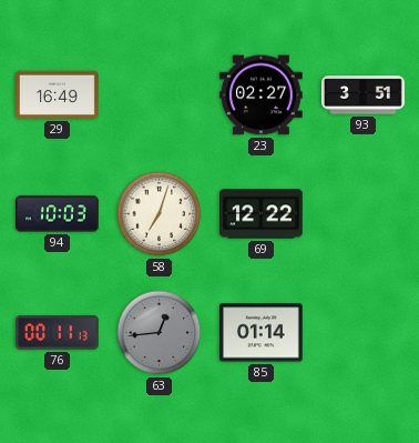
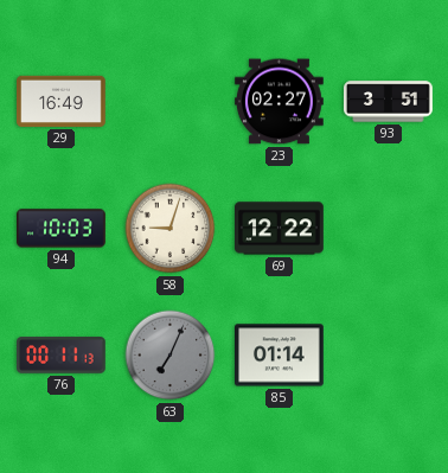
58: 7:03 -> 9:03 (171, 229)
63: 12:44 -> 7:04 (171, 356)
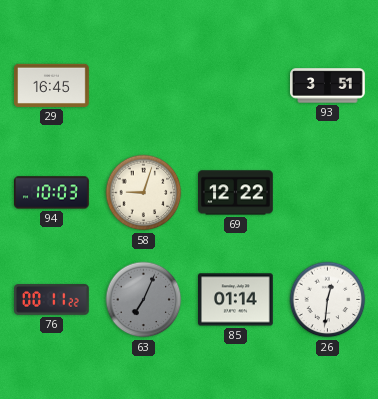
29: 16:49 -> 16:45 (52, 85)
23: 02:27 -> none (280, 102)
76: 00:11:13 -> 00:11:22 (52, 300)
26: none -> 12:31 (328, 300)
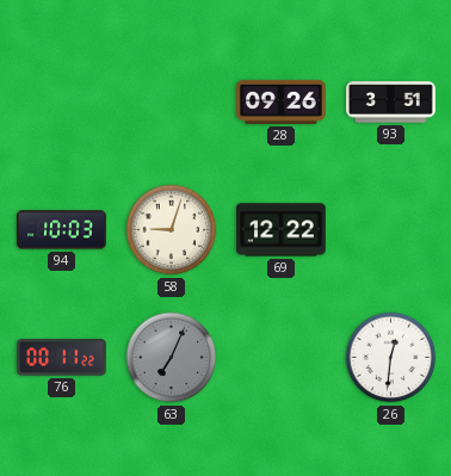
29: 16:45 -> none (52, 85)
28: none -> 09:26 (282, 101)
85: 01:14 -> none (236, 300)
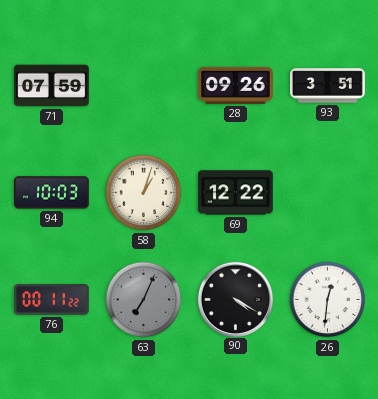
71: none -> 07:59 (52, 86)
58: 9:03 -> 1:03 (144, 193)
90: none -> 4:20 (235, 299)
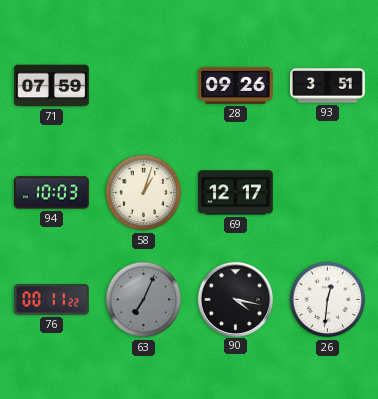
69: 12:22 -> 12:17 (236, 193)
90: 4:20 -> 4:17 (235, 299)
